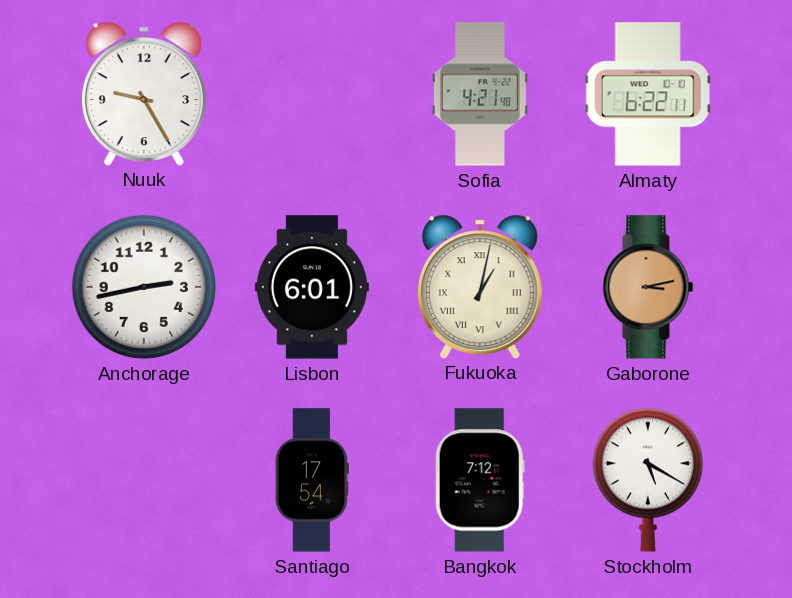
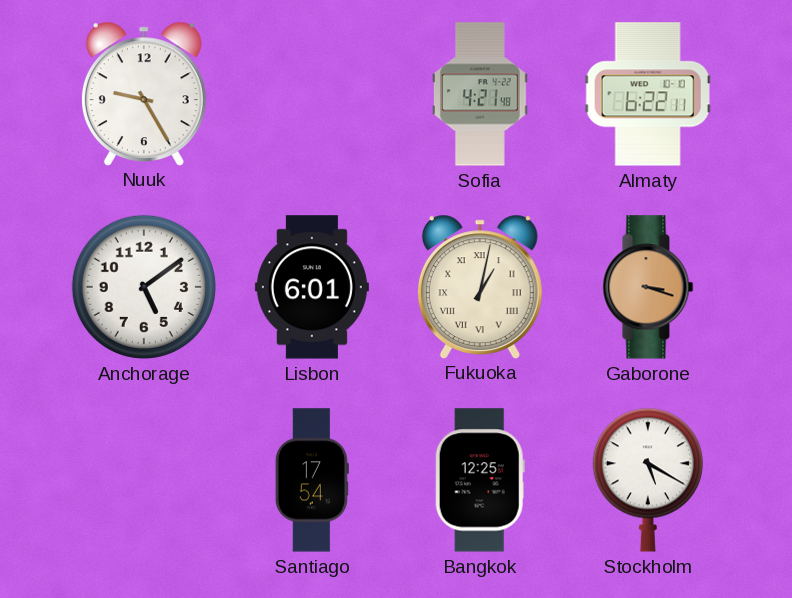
Anchorage: 2:43 -> 5:09 (144, 287)
Gaborone: 3:13 -> 3:18 (648, 287)
Bangkok: 7:12 -> 12:25 (480, 480)
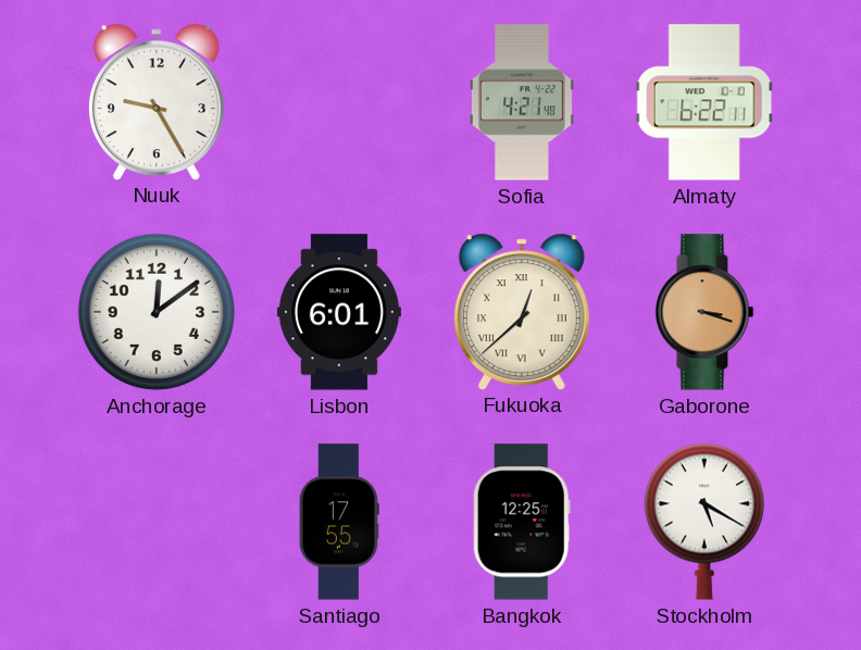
Anchorage: 5:09 -> 12:09 (157, 312)
Fukuoka: 1:02 -> 12:38 (522, 311)
Santiago: 17:54 -> 17:55 (339, 522)
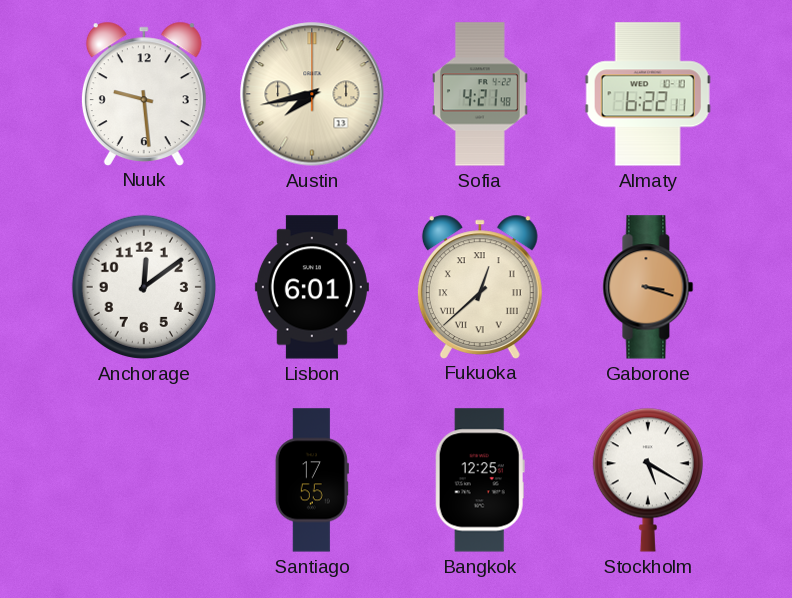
Nuuk: 9:25 -> 9:29 (144, 93)
Austin: none -> 7:43 (312, 94)
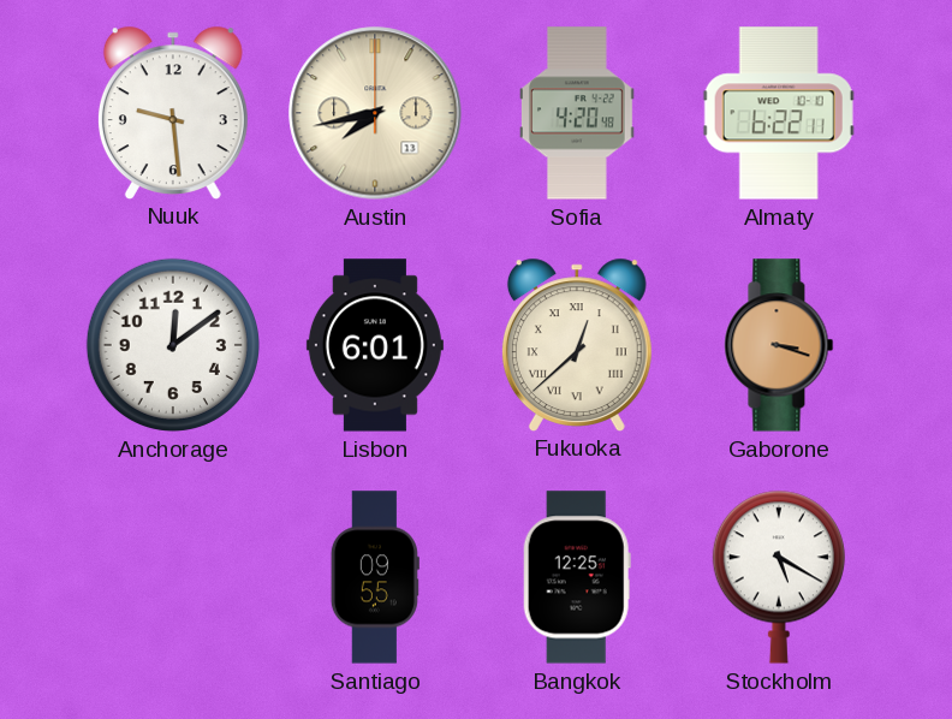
Sofia: 4:21 -> 4:20 (578, 113)
Santiago: 17:55 -> 09:55 (375, 577)
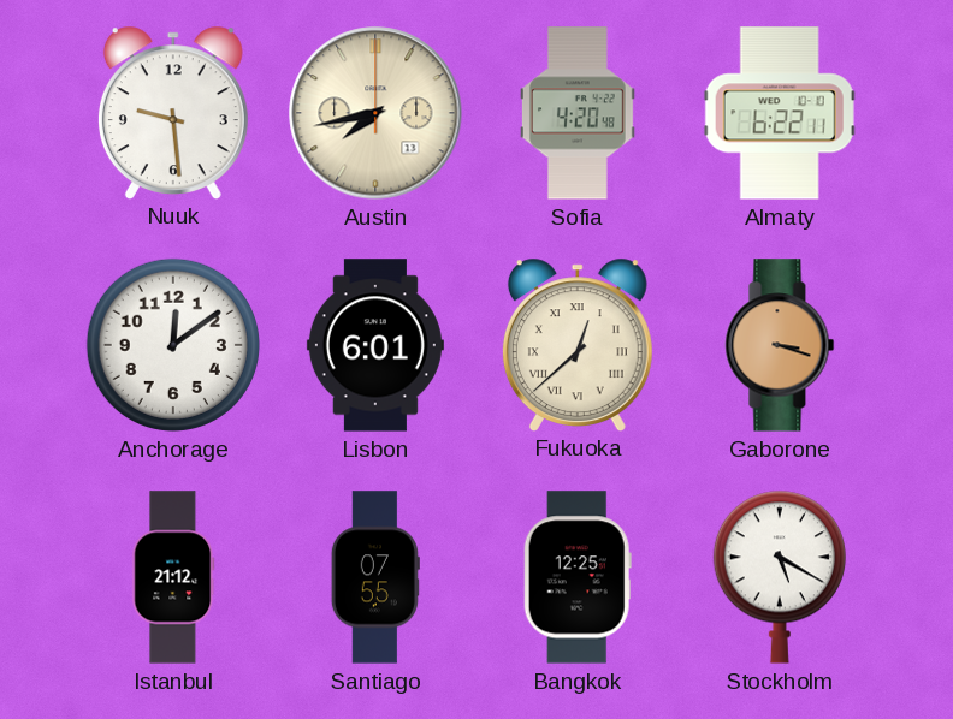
Istanbul: none -> 21:12 (173, 577)
Santiago: 09:55 -> 07:55 (375, 577)
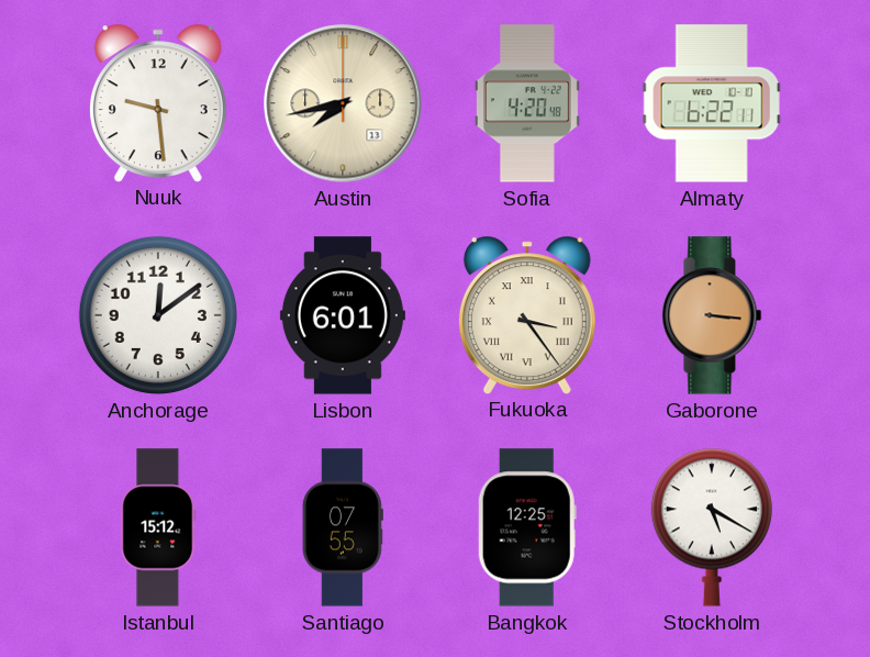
Fukuoka: 12:38 -> 3:24 (527, 314)
Gaborone: 3:18 -> 3:16 (712, 315)
Istanbul: 21:12 -> 15:12 (158, 527)
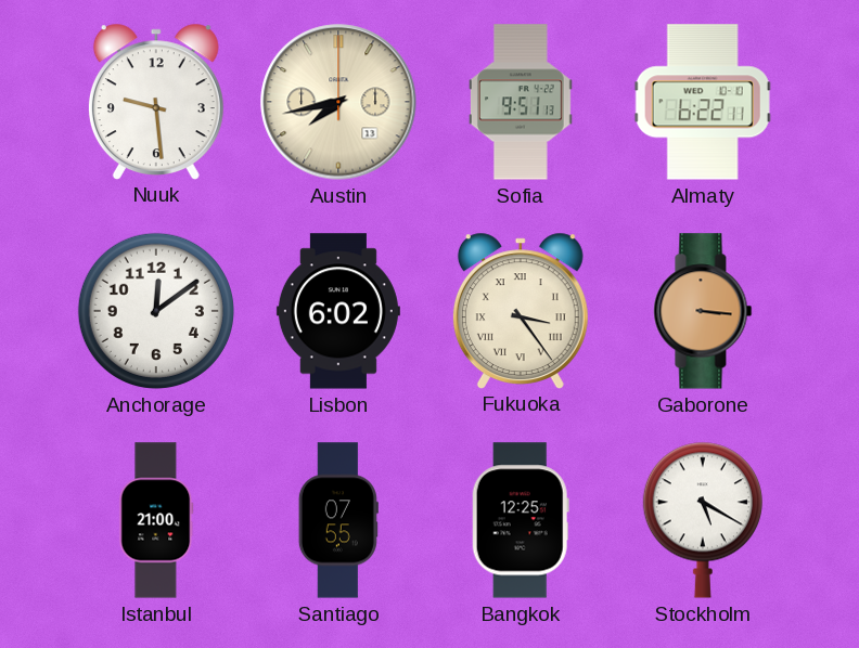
Sofia: 4:20 -> 9:51 (522, 102)
Lisbon: 6:01 -> 6:02 (338, 311)
Istanbul: 15:12 -> 21:00 (156, 520)
